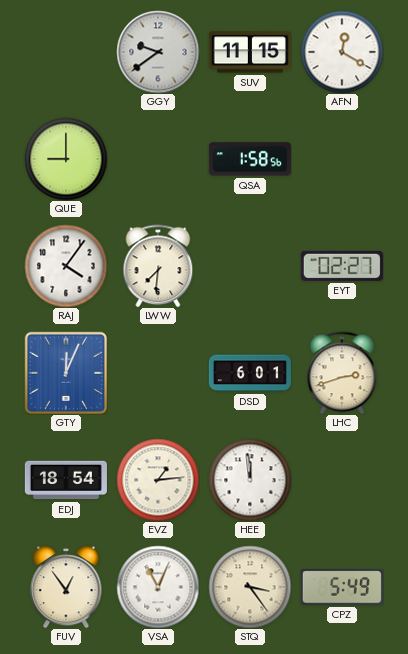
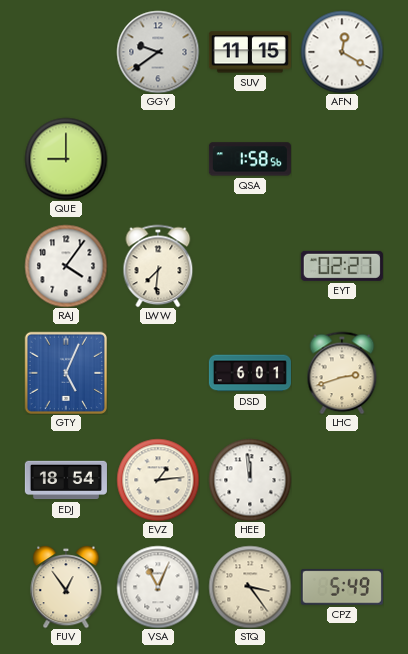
GTY: 12:04 -> 5:04 (66, 373)
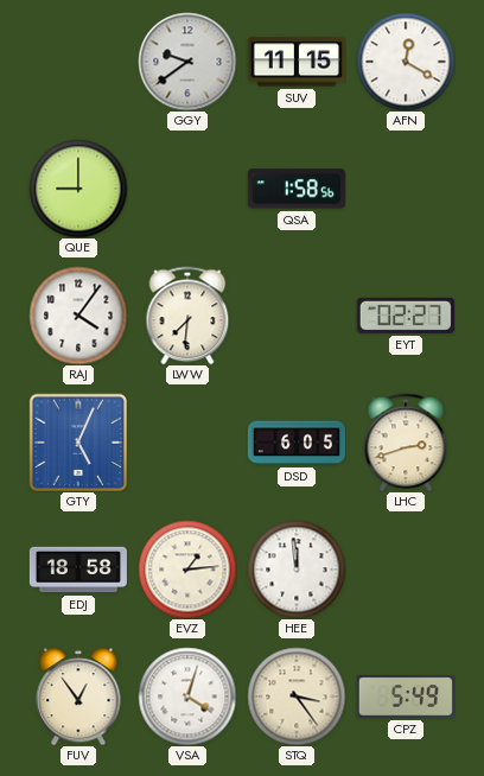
DSD: 6:01 -> 6:05 (297, 443)
EDJ: 18:54 -> 18:58 (78, 570)
VSA: 11:04 -> 4:03 (187, 697)
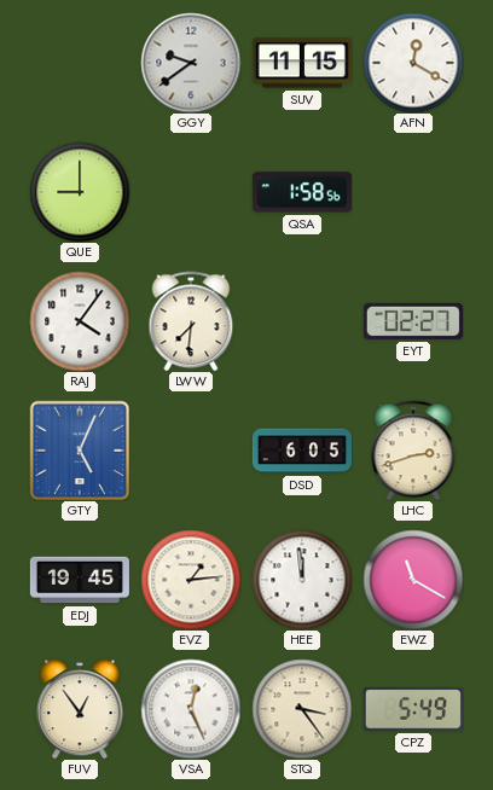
EDJ: 18:58 -> 19:45 (80, 580)
EWZ: none -> 11:20 (413, 580)
VSA: 4:03 -> 12:26 (191, 709)
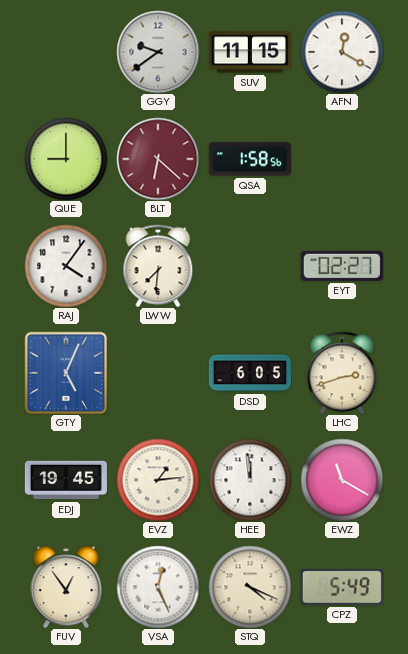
BLT: none -> 6:22 (158, 159)
STQ: 3:24 -> 4:19 (250, 587)
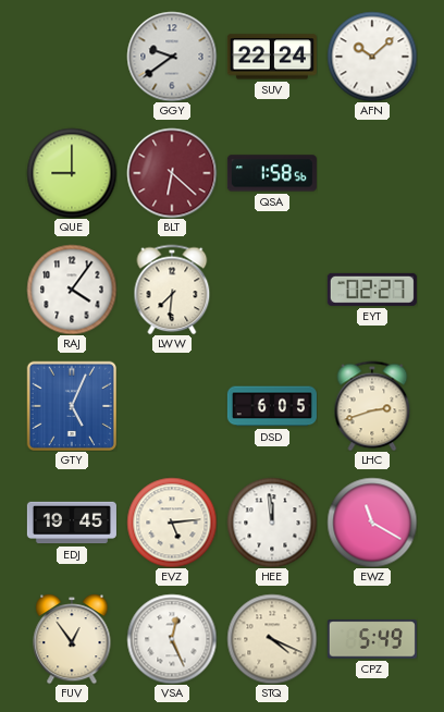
SUV: 11:15 -> 22:24 (272, 57)
AFN: 12:20 -> 10:08 (372, 57)
EVZ: 1:14 -> 5:14 (172, 523)
